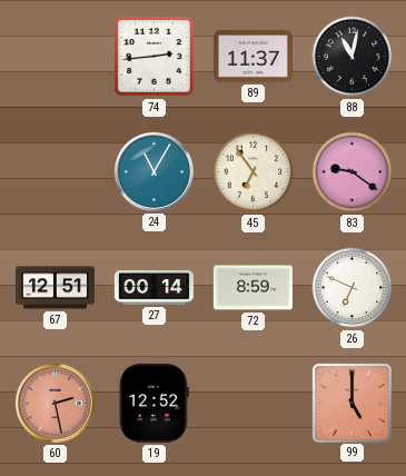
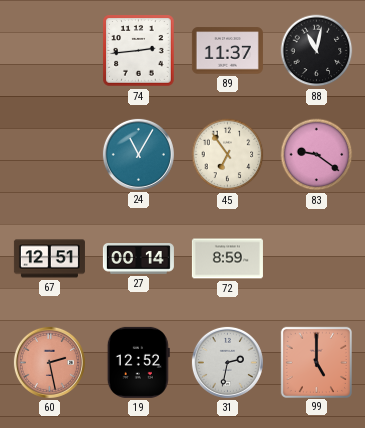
26: 6:49 -> none (353, 288)
31: none -> 2:32 (227, 362)
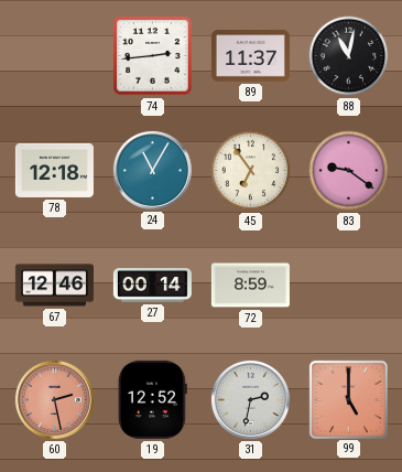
78: none -> 12:18 (54, 170)
67: 12:51 -> 12:46 (54, 286)
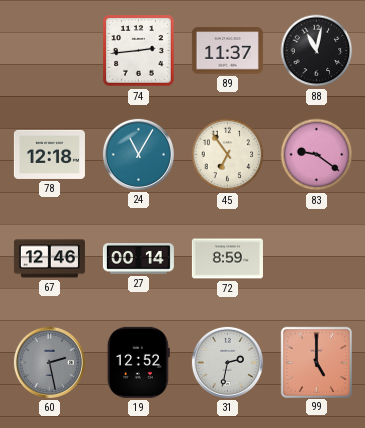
60 dial: salmon -> grey (49, 362)
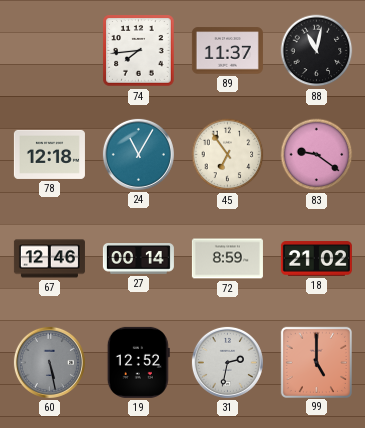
74: 2:44 -> 7:44 (139, 51)
18: none -> 21:02 (316, 259)
60: 2:28 -> 5:28 (49, 362)
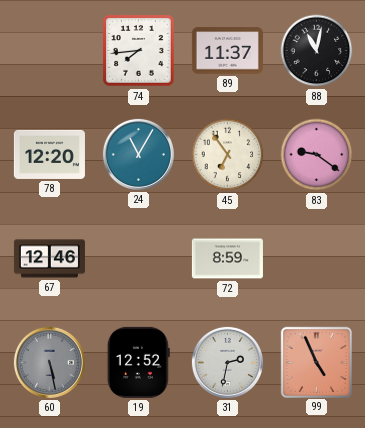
78: 12:18 -> 12:20 (49, 154)
27: 00:14 -> none (138, 259)
18: 21:02 -> none (316, 259)
99: 5:00 -> 4:56 (316, 362)
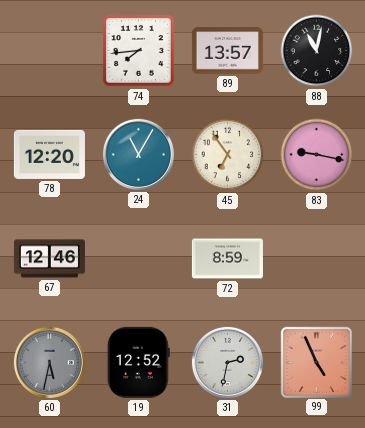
89: 11:37 -> 13:57 (227, 51)
83: 9:21 -> 9:17 (317, 155)
60: 5:28 -> 5:32 (49, 362)
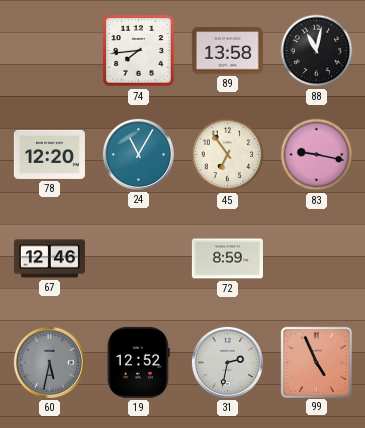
89: 13:57 -> 13:58 (227, 51)
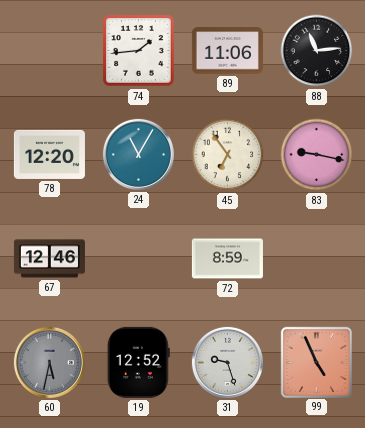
74: 7:44 -> 1:44 (139, 51)
89: 13:58 -> 11:06 (227, 51)
88: 11:02 -> 11:14 (317, 51)
31: 2:32 -> 9:27 (227, 362)
